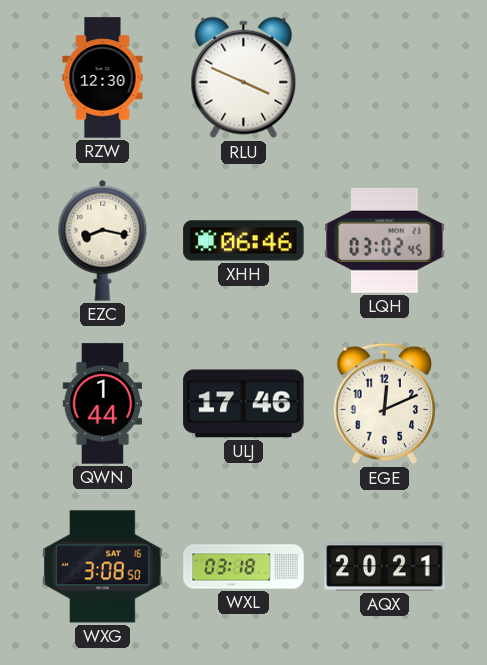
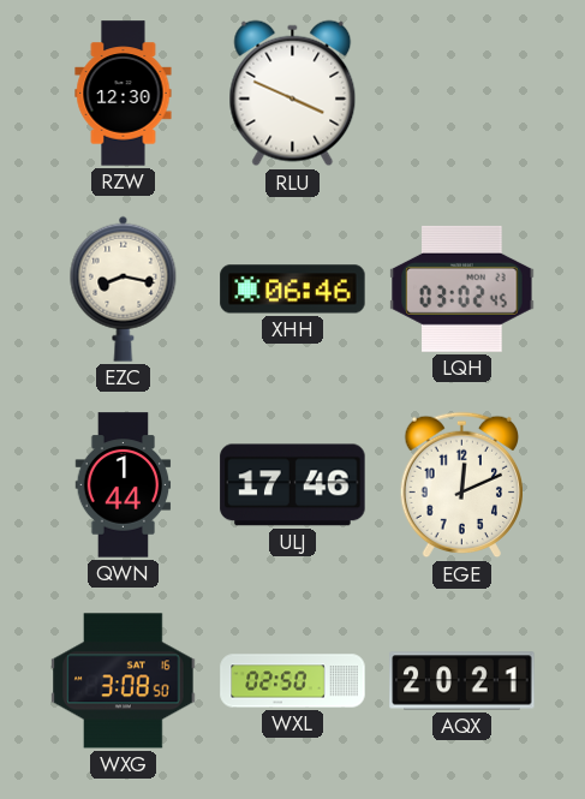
WXL: 03:18 -> 02:50 (293, 681)
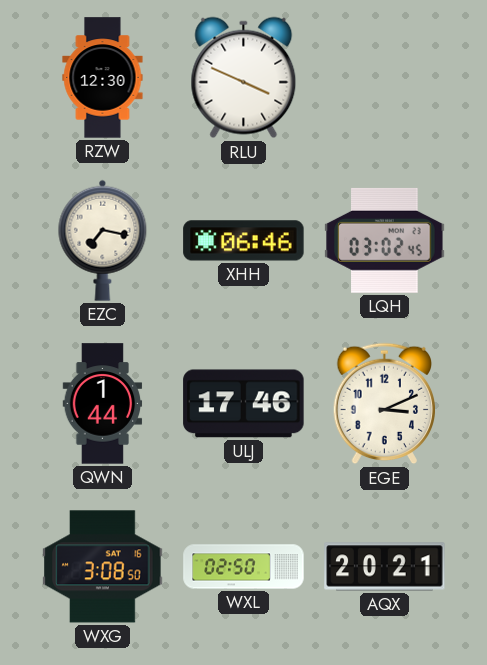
EZC: 8:17 -> 7:17 (103, 240)
EGE: 12:11 -> 3:11 (385, 404)
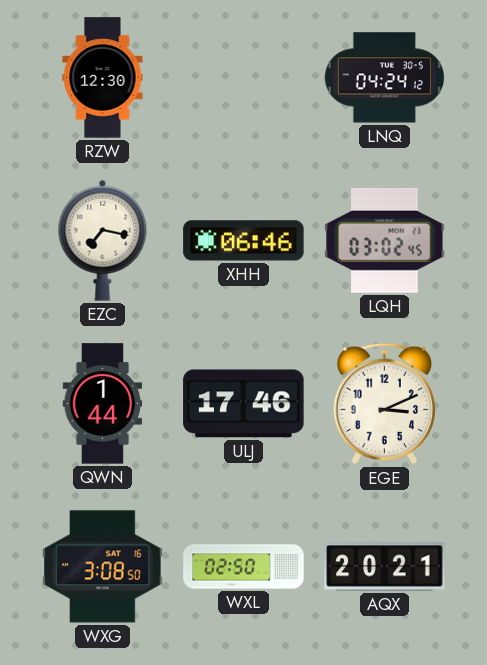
RLU: 3:49 -> none (244, 78)
LNQ: none -> 04:24 (384, 78)
